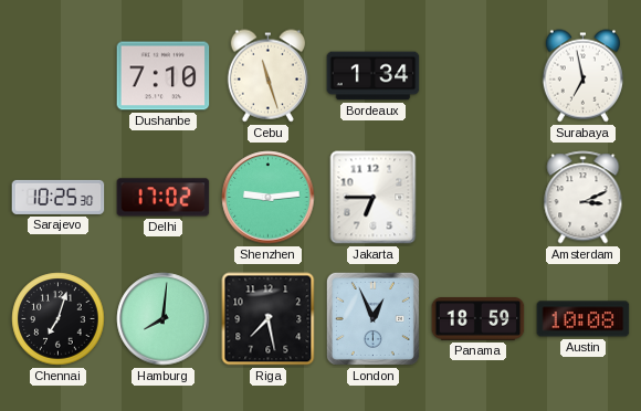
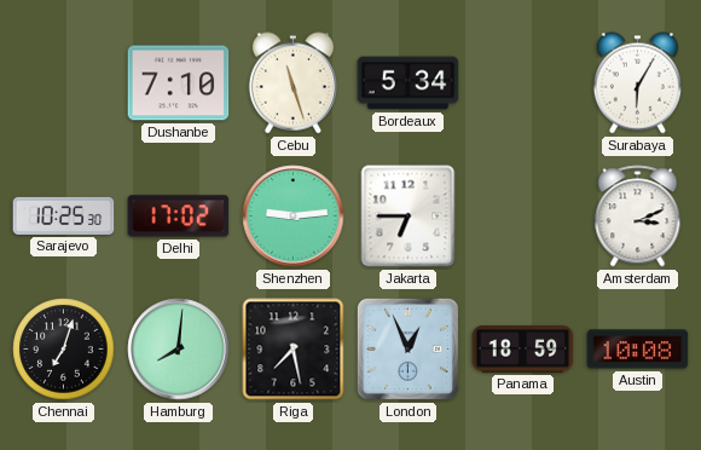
Bordeaux: 1:34 -> 5:34 (409, 83)
Surabaya: 6:58 -> 6:05 (637, 83)
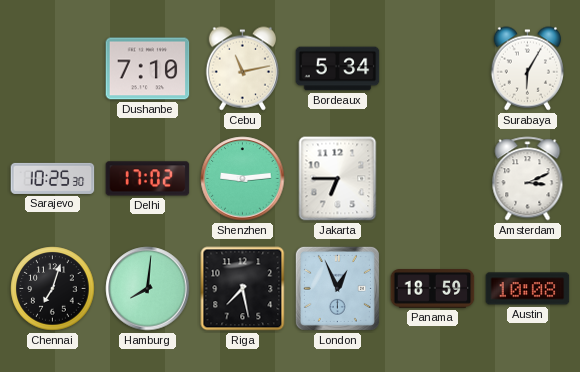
Cebu: 11:27 -> 11:13 (242, 69)
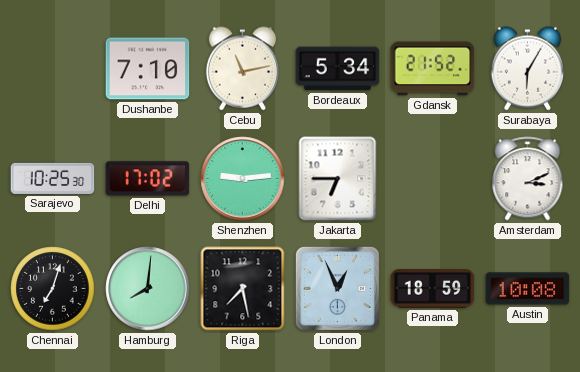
Gdansk: none -> 21:52 (433, 69)
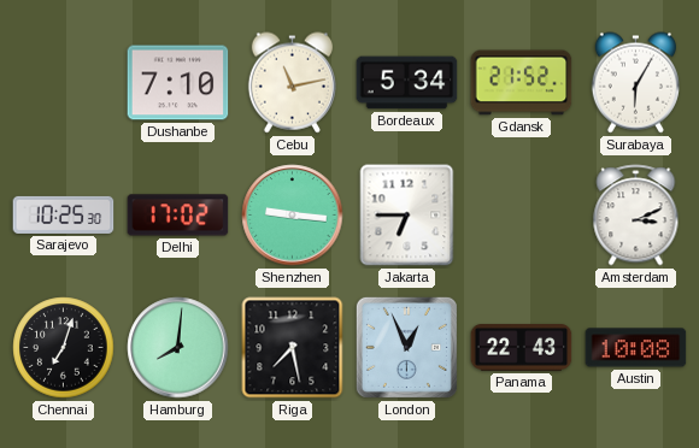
Shenzhen: 9:14 -> 9:16 (293, 216)
Panama: 18:59 -> 22:43 (522, 348)
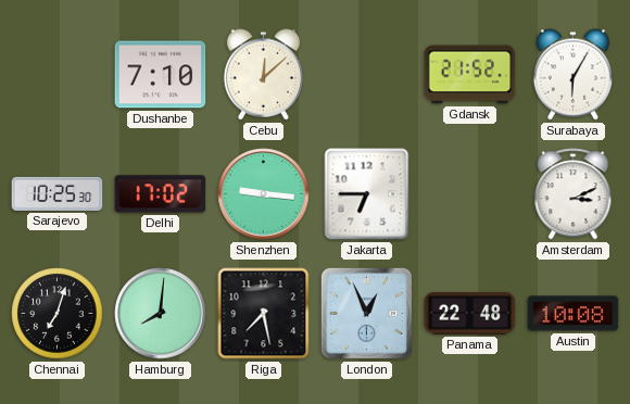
Cebu: 11:13 -> 12:08 (263, 75)
Bordeaux: 5:34 -> none (407, 83)
Panama: 22:43 -> 22:48 (470, 314)
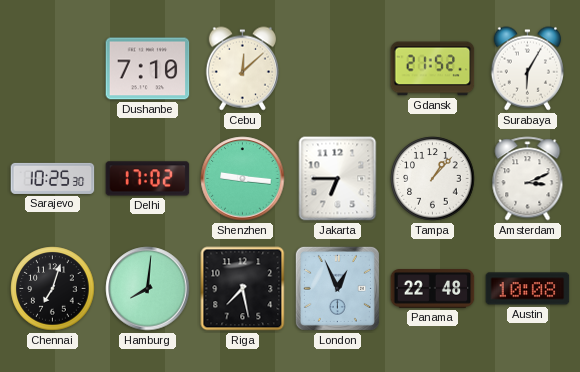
Tampa: none -> 1:07 (433, 179)
